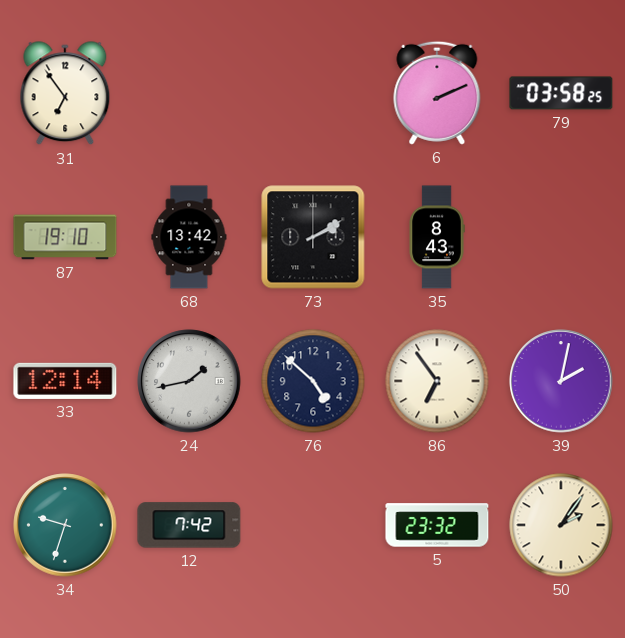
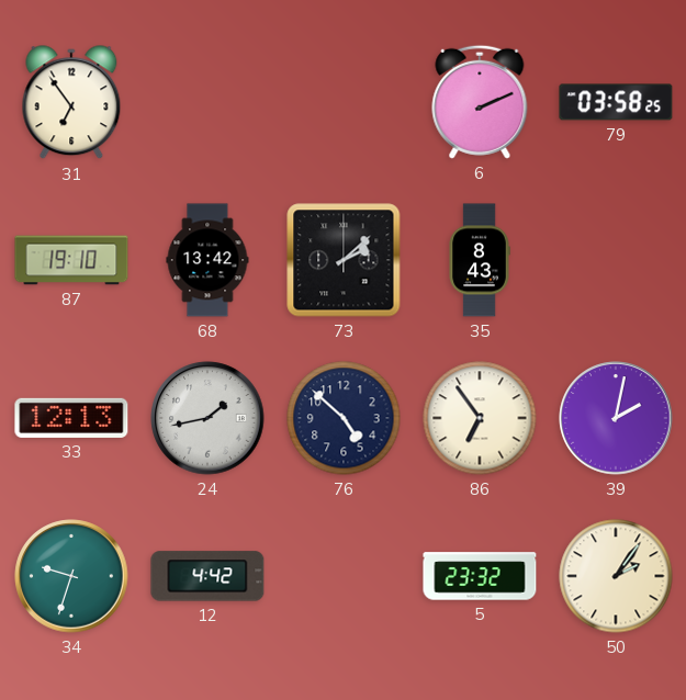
73: 2:10 -> 2:08 (344, 260)
33: 12:14 -> 12:13 (71, 418)
12: 7:42 -> 4:42 (207, 576)
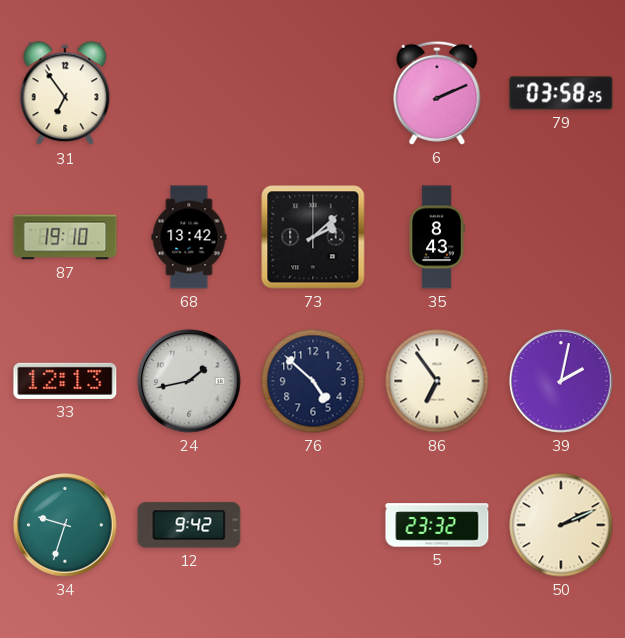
12: 4:42 -> 9:42 (189, 525)
50: 2:06 -> 2:11 (561, 525)
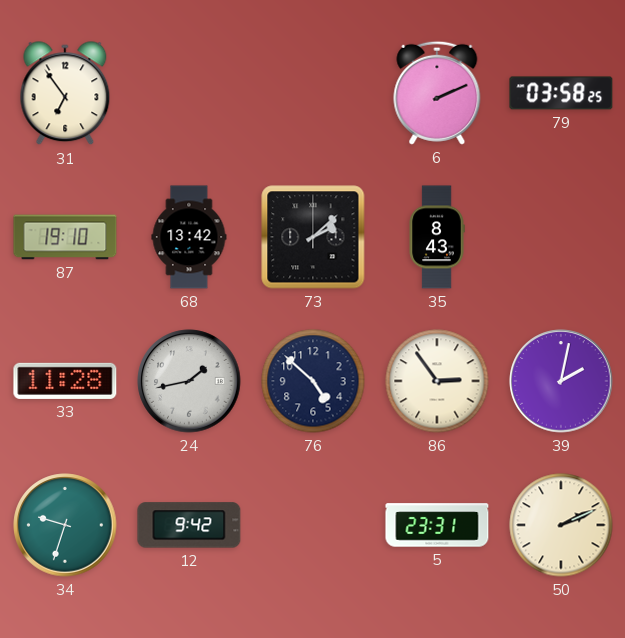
33: 12:13 -> 11:28 (65, 381)
86: 6:54 -> 2:54 (437, 381)
5: 23:32 -> 23:31 (437, 525)
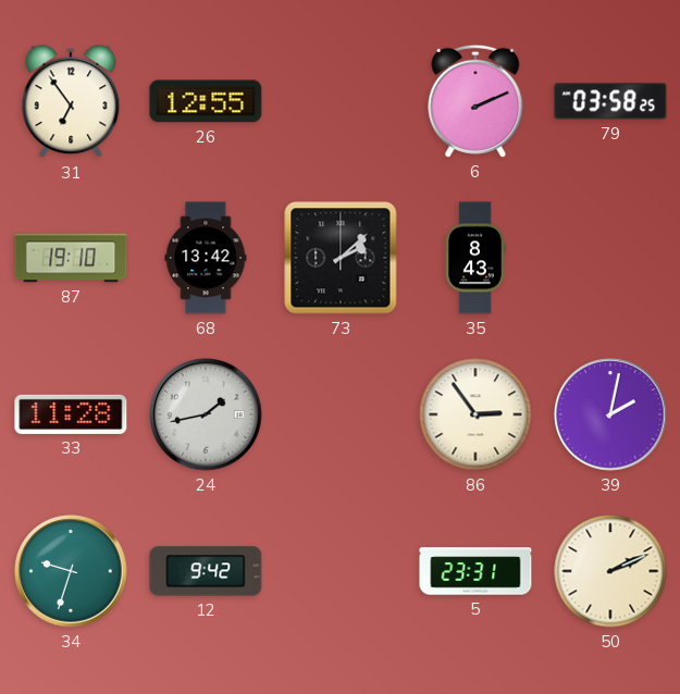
26: none -> 12:55 (206, 101)
76: 4:52 -> none (313, 381)
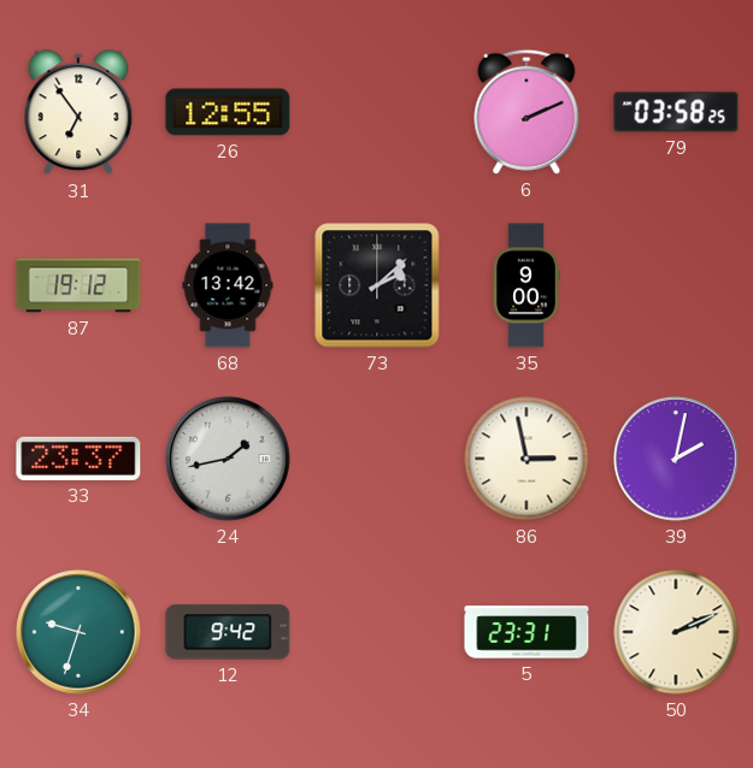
87: 19:10 -> 19:12 (78, 285)
35: 8:43 -> 9:00 (526, 285)
33: 11:28 -> 23:37 (78, 459)
86: 2:54 -> 2:58 (526, 459)
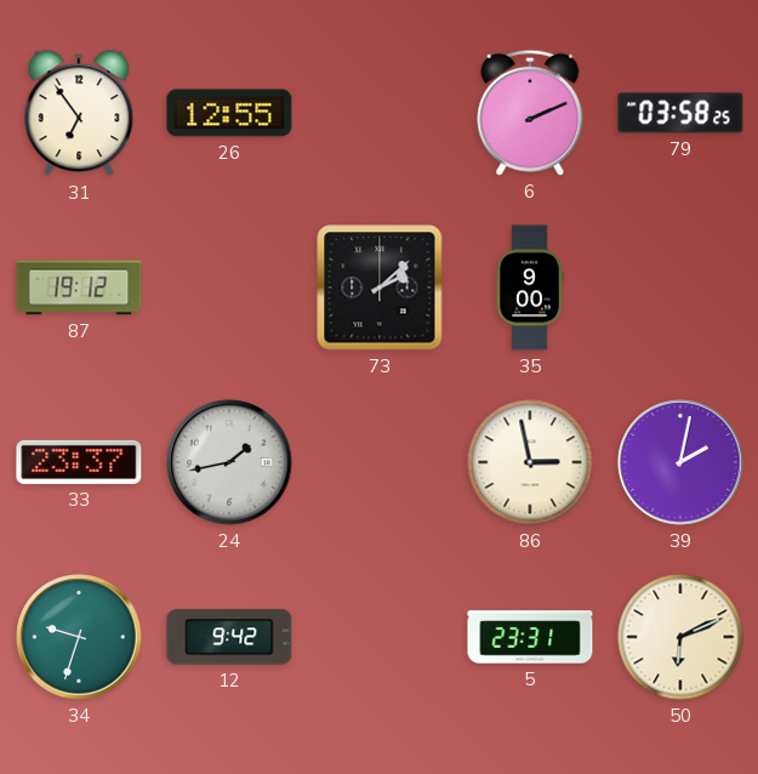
68: 13:42 -> none (228, 285)
50: 2:11 -> 6:11 (680, 637)
